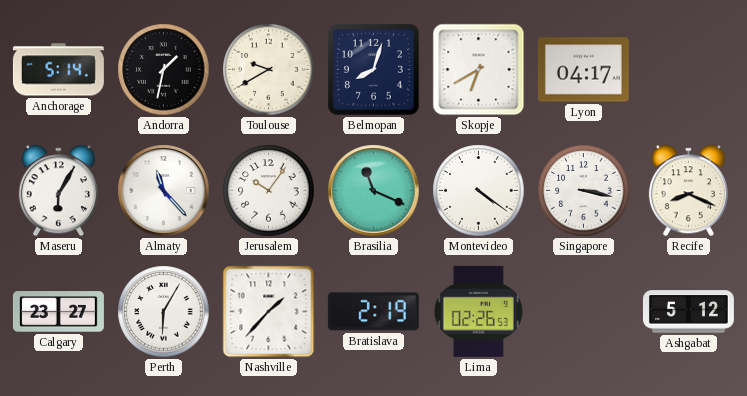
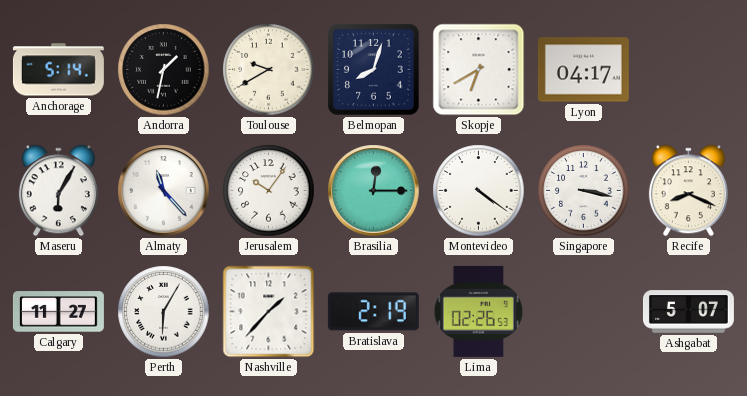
Brasilia: 11:19 -> 12:15 (374, 191)
Calgary: 23:27 -> 11:27 (58, 312)
Ashgabat: 5:12 -> 5:07 (688, 312)
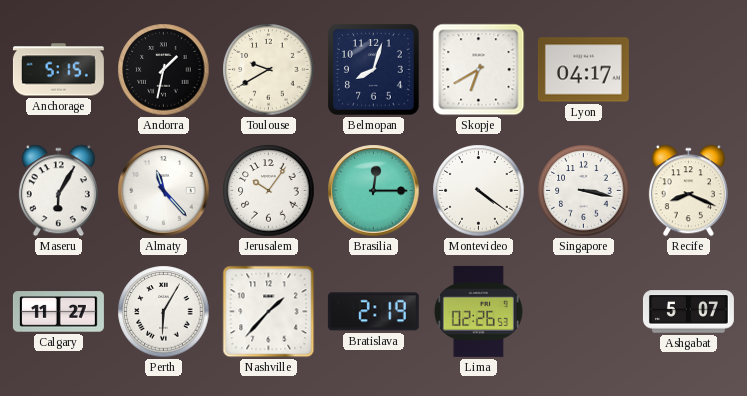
Anchorage: 5:14 -> 5:15 (58, 70)
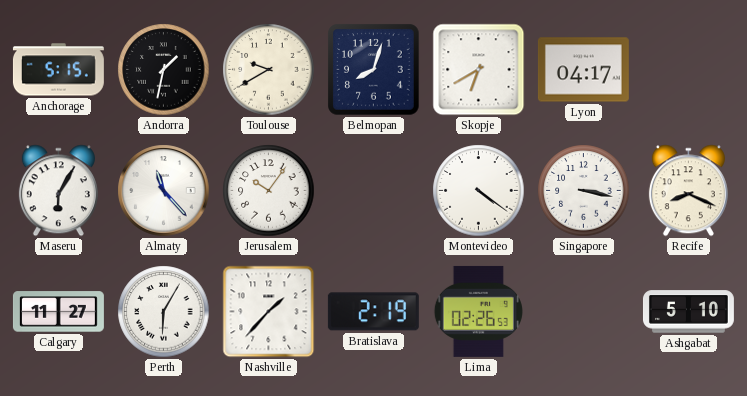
Brasilia: 12:15 -> none (374, 191)
Ashgabat: 5:07 -> 5:10 (688, 312)
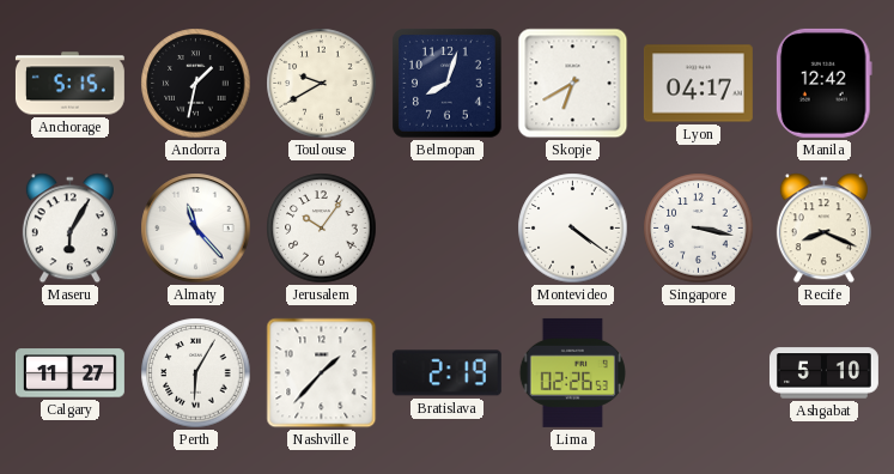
Manila: none -> 12:42 (823, 83)
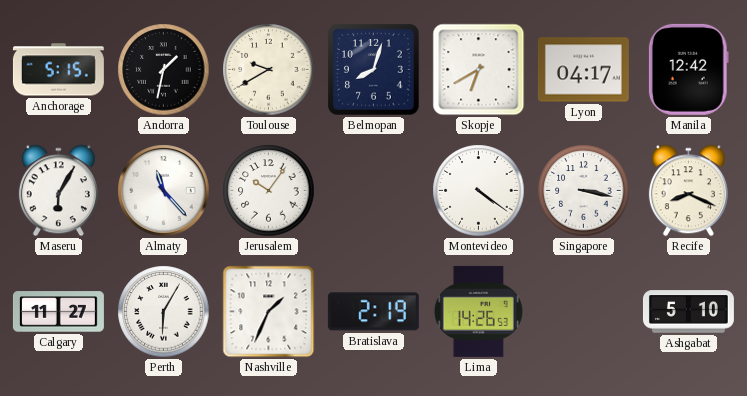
Nashville: 1:37 -> 1:34 (269, 312)
Lima: 02:26 -> 14:26 (478, 311)
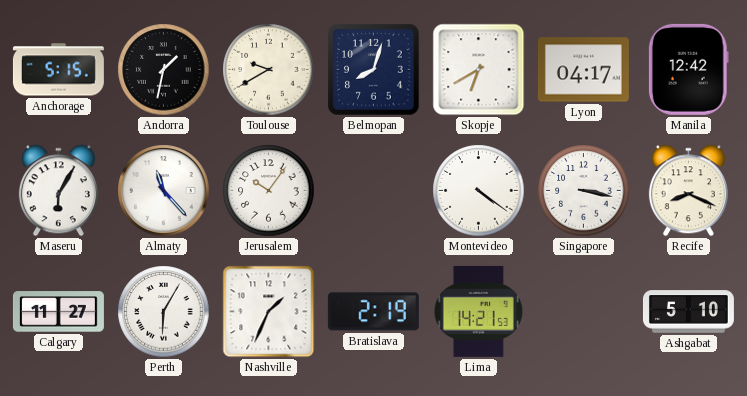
Lima: 14:26 -> 14:21 (478, 311)
